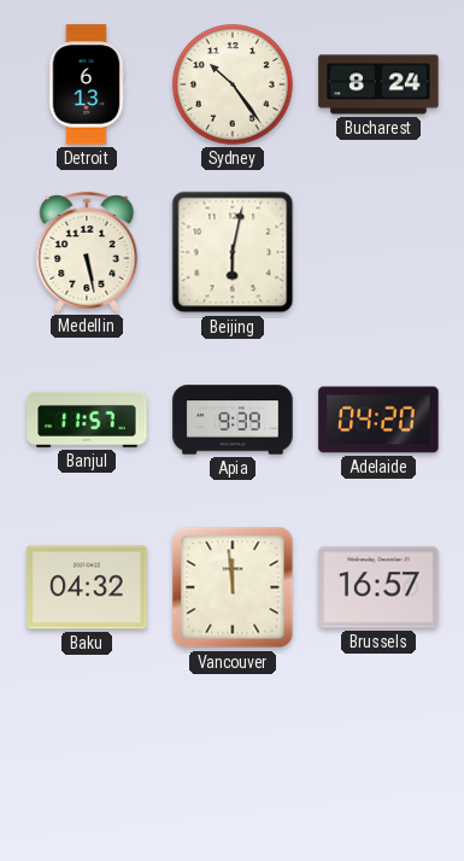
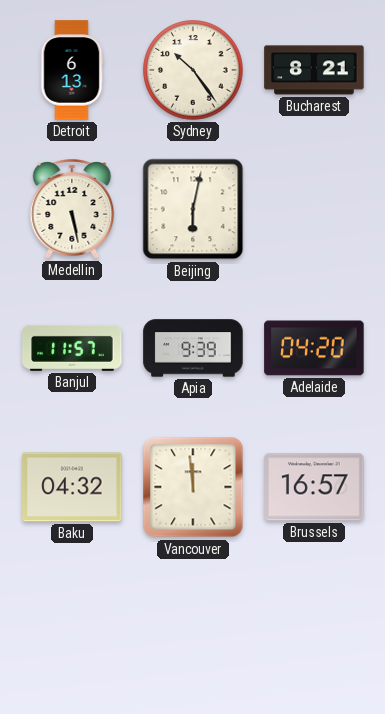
Bucharest: 8:24 -> 8:21 (314, 70)
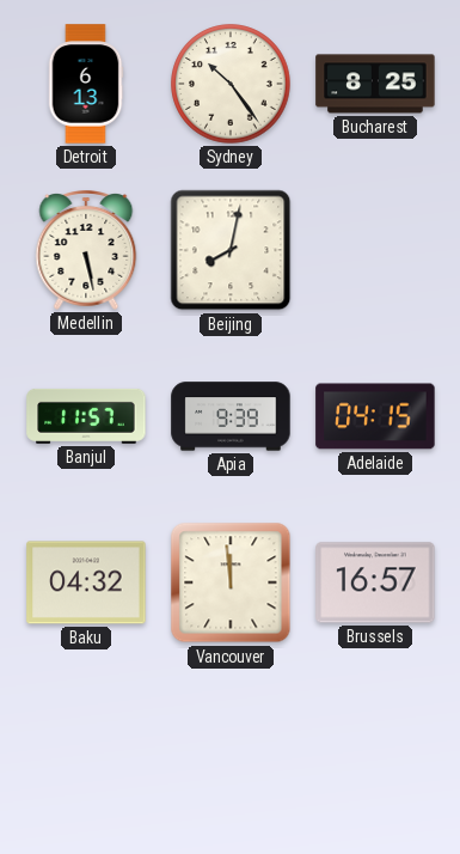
Bucharest: 8:21 -> 8:25 (375, 84)
Beijing: 6:02 -> 8:02 (231, 250)
Adelaide: 04:20 -> 04:15 (375, 416)
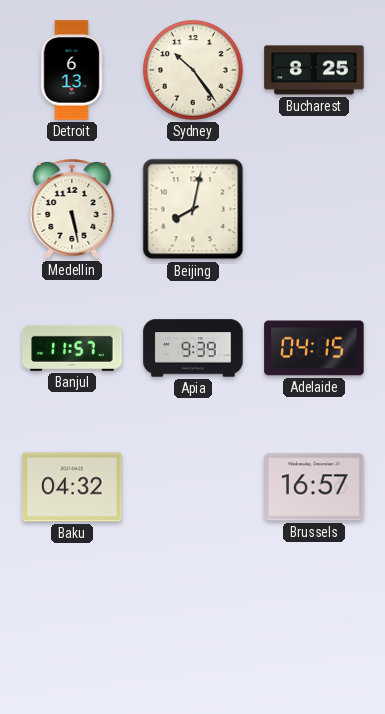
Vancouver: 11:59 -> none (231, 582)
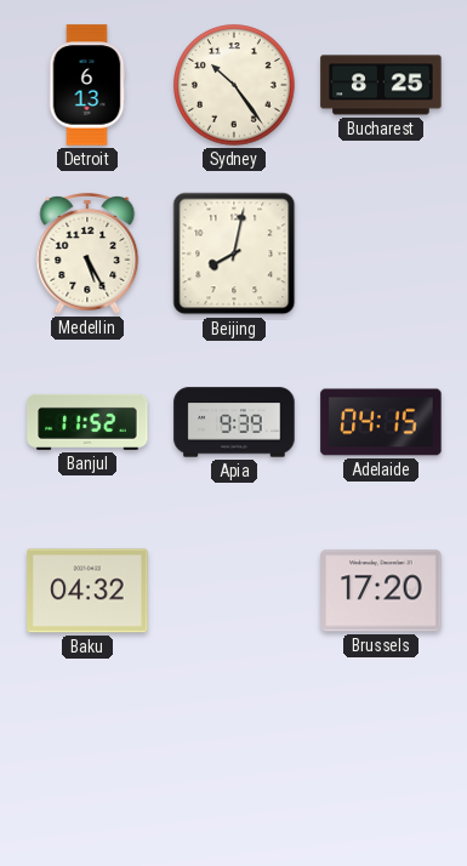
Medellin: 5:28 -> 5:25 (87, 255)
Banjul: 11:57 -> 11:52 (87, 422)
Brussels: 16:57 -> 17:20 (381, 591)
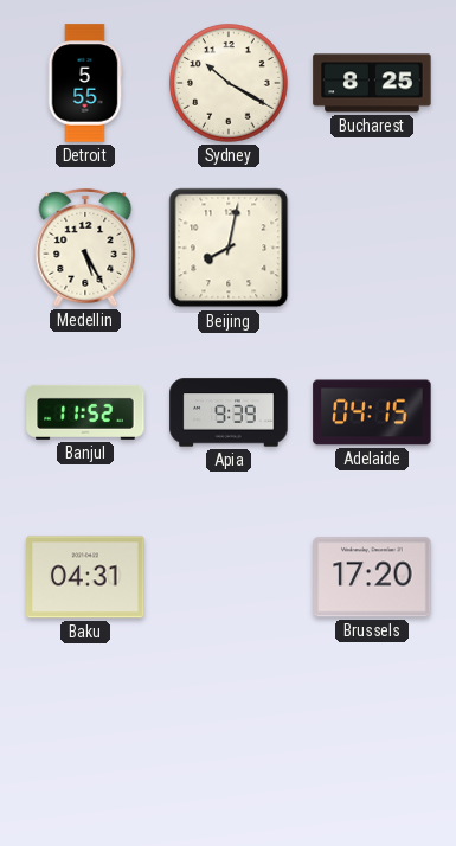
Detroit: 6:13 -> 5:55 (85, 83)
Sydney: 10:24 -> 10:20 (229, 83)
Baku: 04:32 -> 04:31 (85, 577)
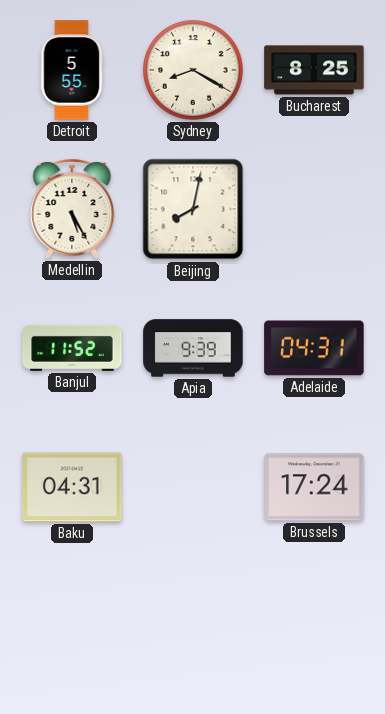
Sydney: 10:20 -> 8:20 (193, 70)
Adelaide: 04:15 -> 04:31 (314, 348)
Brussels: 17:20 -> 17:24 (314, 487)
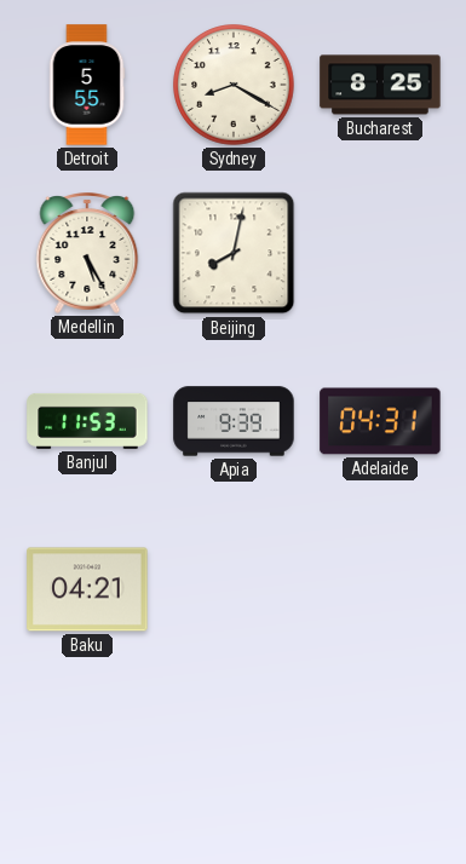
Banjul: 11:52 -> 11:53 (87, 421)
Baku: 04:31 -> 04:21 (87, 589)
Brussels: 17:24 -> none (314, 487)
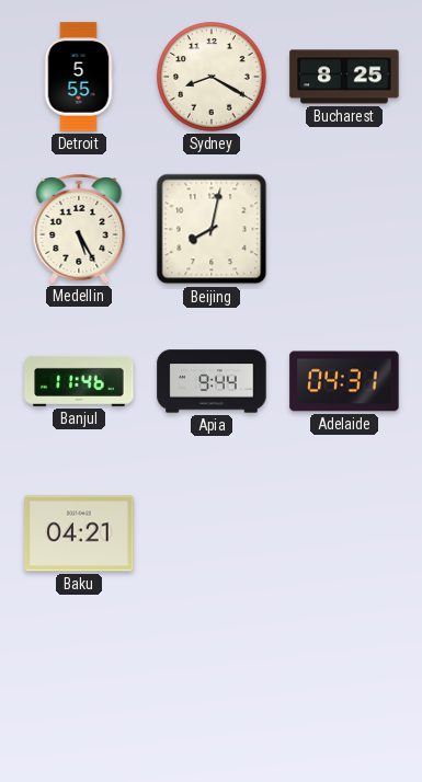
Banjul: 11:53 -> 11:46 (79, 381)
Apia: 9:39 -> 9:44 (212, 381)
